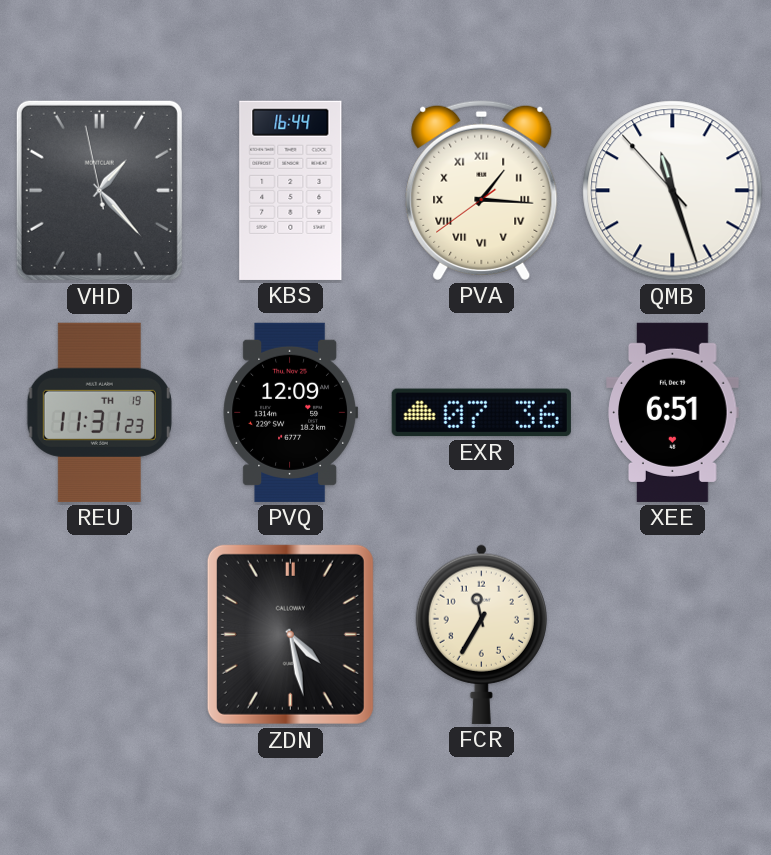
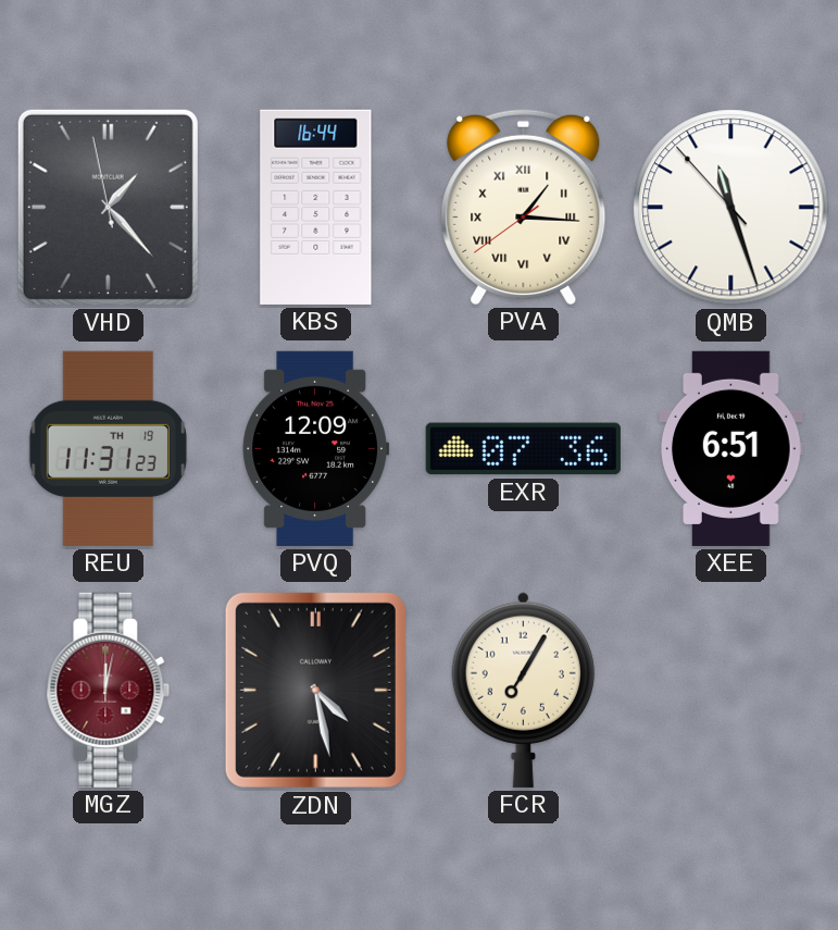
MGZ: none -> 12:02 (109, 690)
FCR: 11:35 -> 7:05 (523, 690)
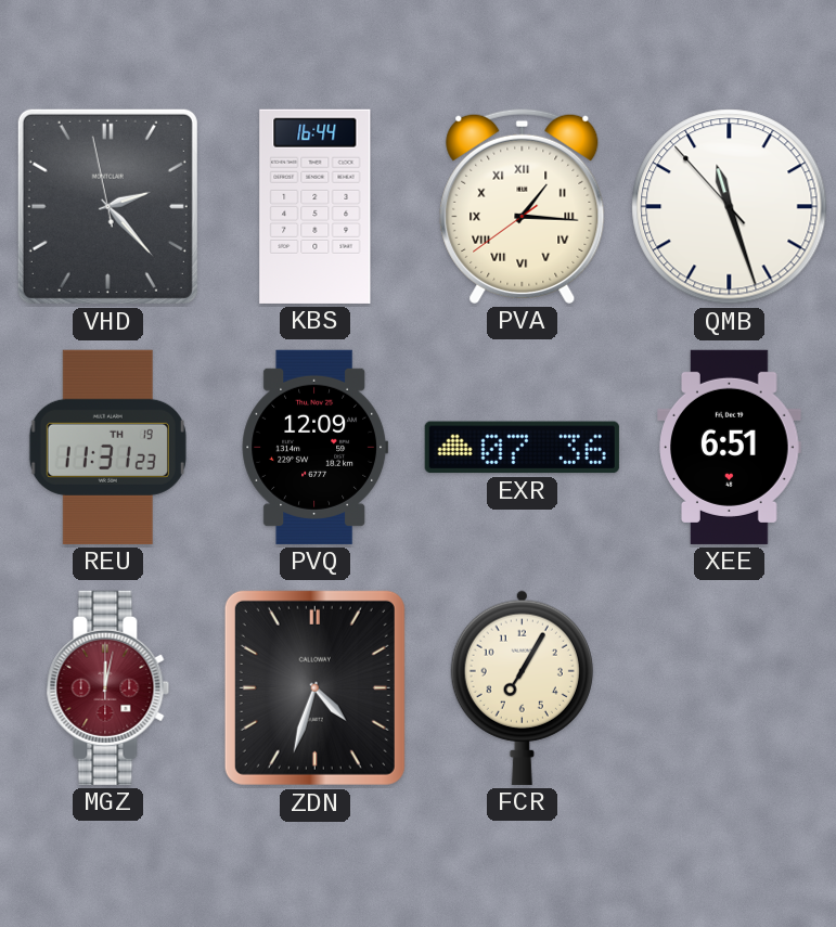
VHD: 1:22 -> 2:22 (107, 206)
ZDN: 4:28 -> 4:33 (314, 687)
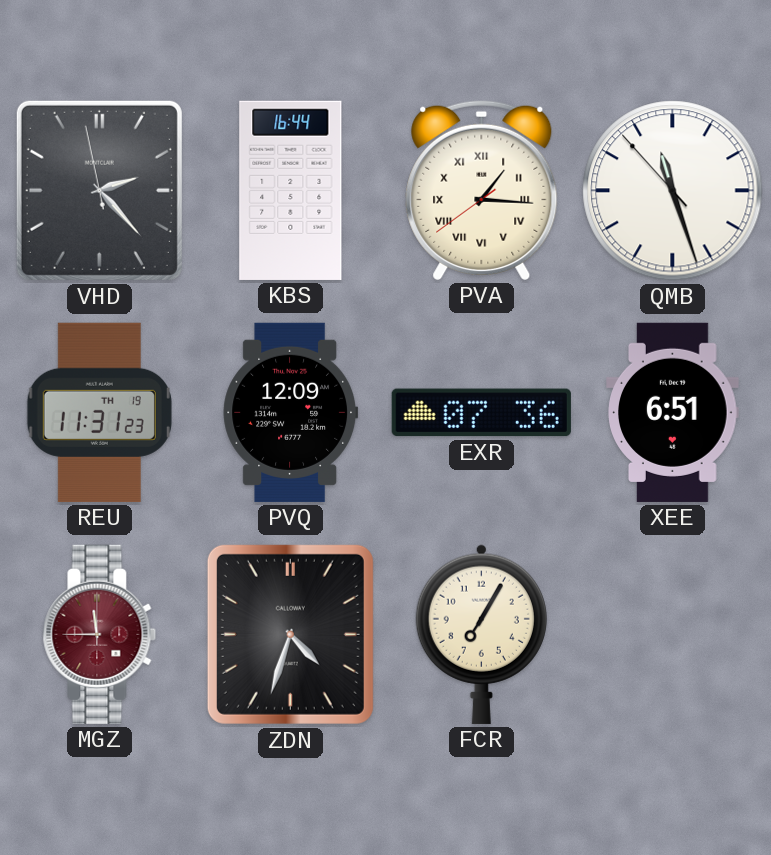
MGZ: 12:02 -> 11:45 (100, 634)
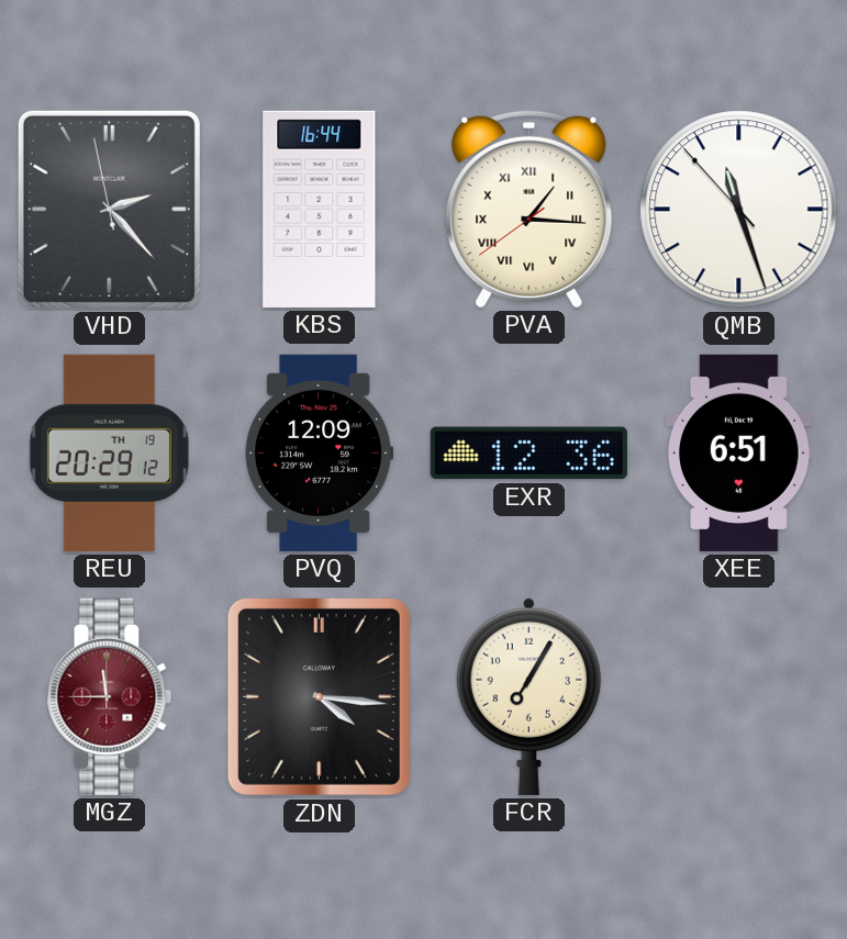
REU: 11:31 -> 20:29 (109, 452)
EXR: 07:36 -> 12:36 (528, 454)
ZDN: 4:33 -> 4:16 (319, 696)
